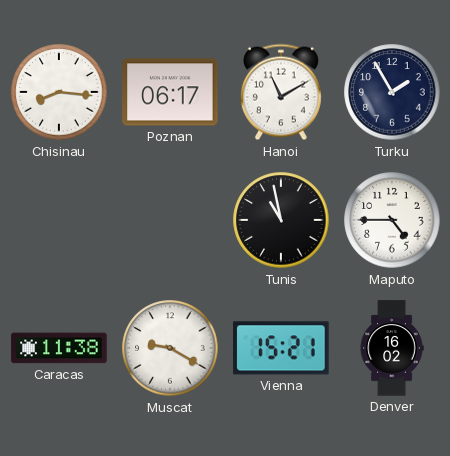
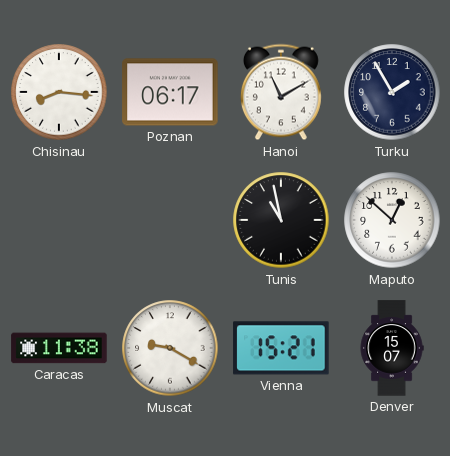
Maputo: 4:45 -> 12:52 (392, 220)
Denver: 16:02 -> 15:07 (392, 348)
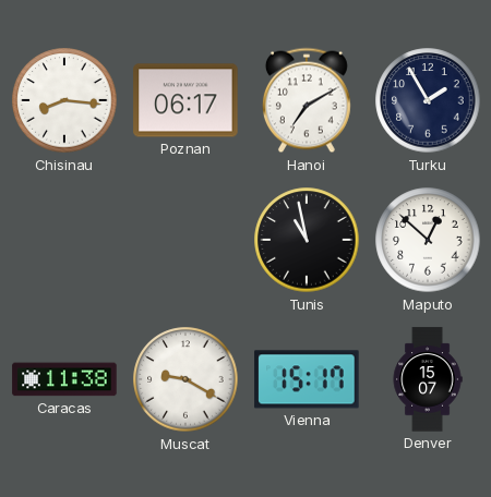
Hanoi: 11:10 -> 7:10 (307, 100)
Vienna: 15:21 -> 15:17 (307, 379)
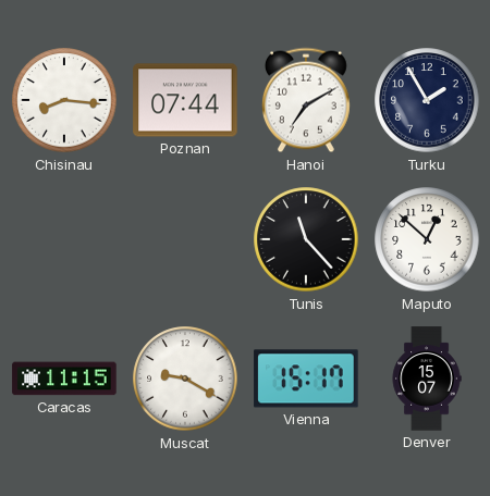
Poznan: 06:17 -> 07:44 (185, 100)
Tunis: 10:58 -> 11:23 (306, 239)
Caracas: 11:38 -> 11:15 (64, 379)
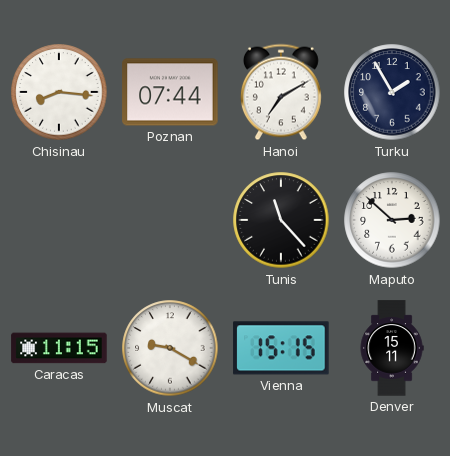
Maputo: 12:52 -> 2:52 (392, 220)
Vienna: 15:17 -> 15:15 (281, 348)
Denver: 15:07 -> 15:11 (392, 348)
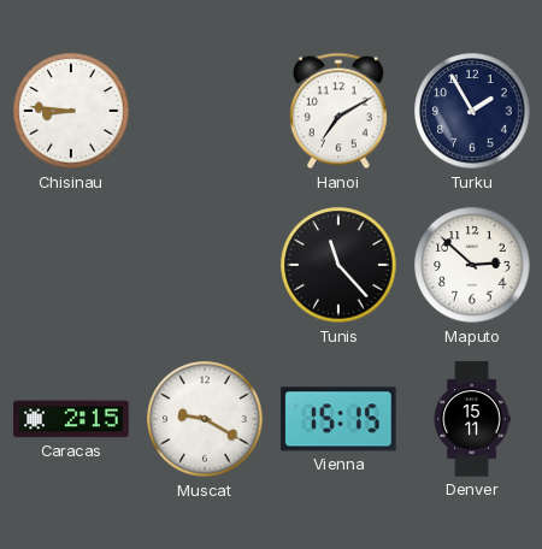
Chisinau: 8:16 -> 8:46 (71, 111)
Poznan: 07:44 -> none (170, 92)
Caracas: 11:15 -> 2:15 (71, 419)
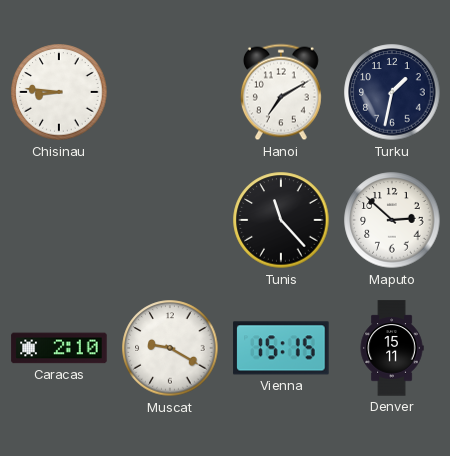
Turku: 1:55 -> 1:32 (392, 92)
Caracas: 2:15 -> 2:10 (59, 348)
